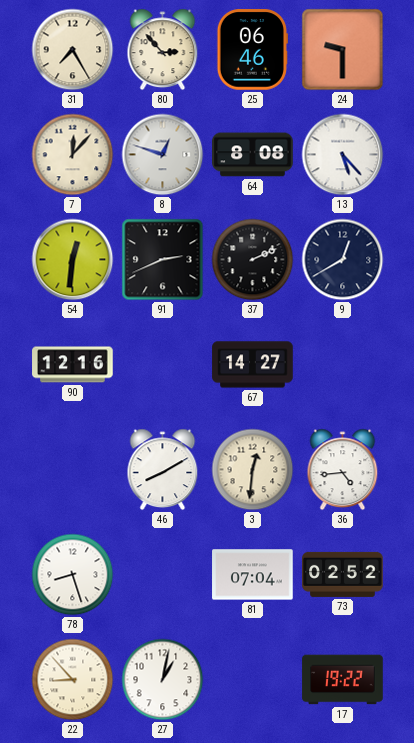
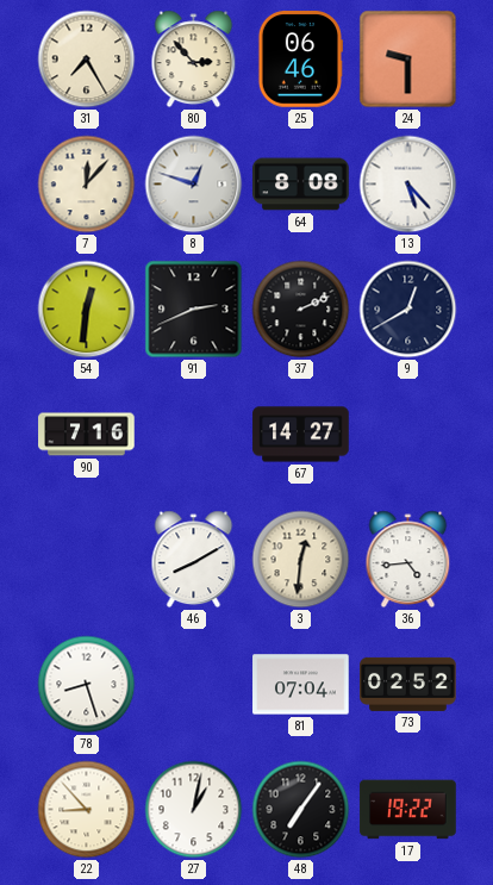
90: 12:16 -> 7:16 (87, 435)
48: none -> 7:06 (301, 810)
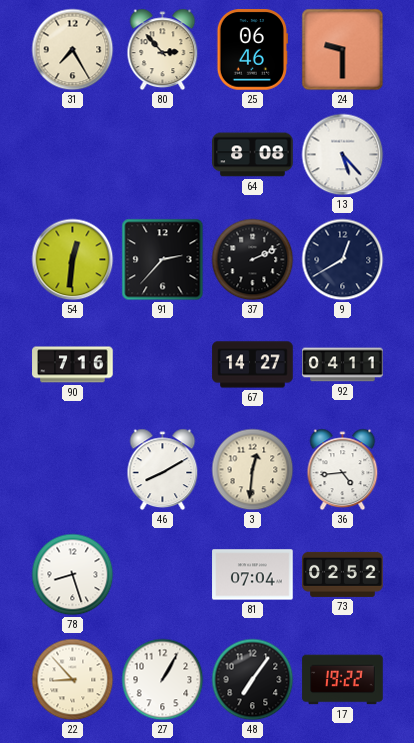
7: 12:07 -> none (87, 185)
8: 12:48 -> none (194, 185)
91: 2:41 -> 2:37 (163, 260)
92: none -> 04:11 (343, 365)
27: 1:02 -> 1:05 (163, 680)
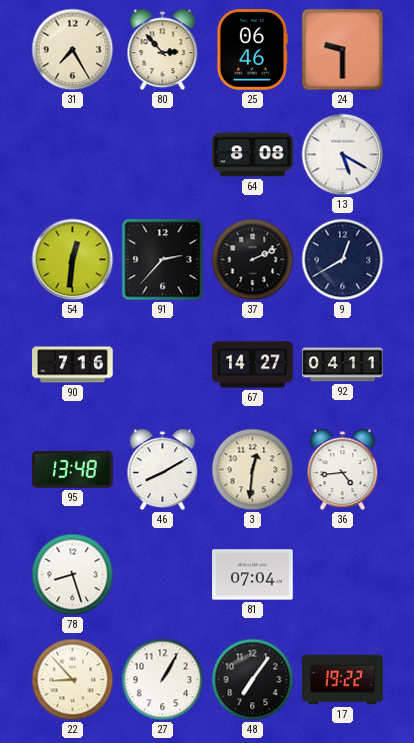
13: 5:23 -> 5:20 (343, 155)
95: none -> 13:48 (73, 469)
73: 02:52 -> none (343, 574)
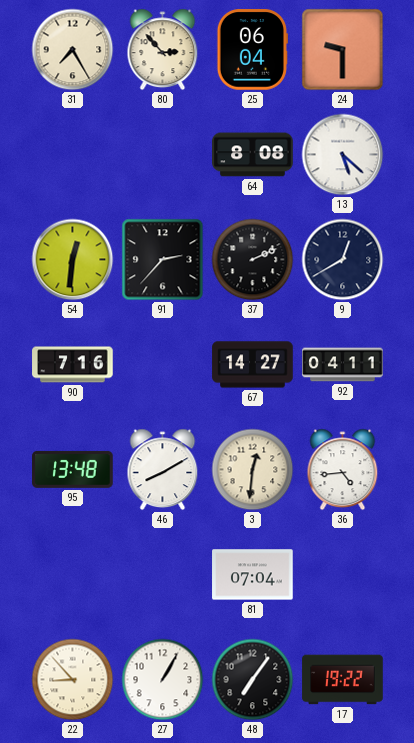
25: 06:46 -> 06:04 (252, 50)
13: 5:20 -> 5:22 (343, 155)
78: 8:27 -> none (73, 575)
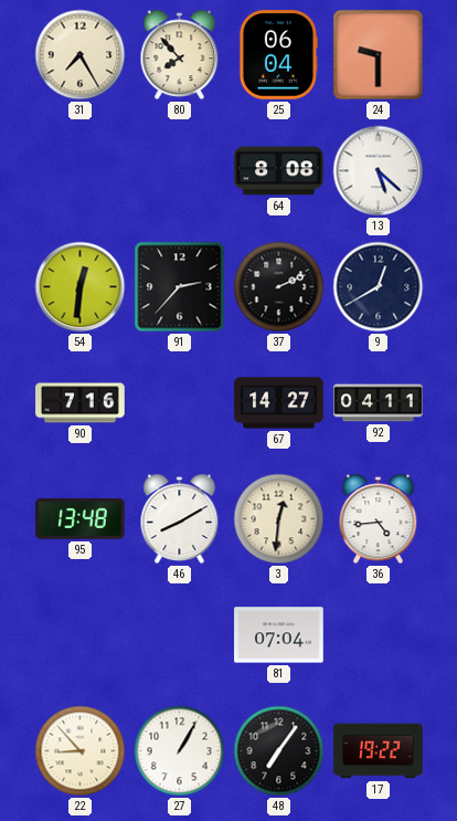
80: 2:53 -> 7:53 (180, 55)
